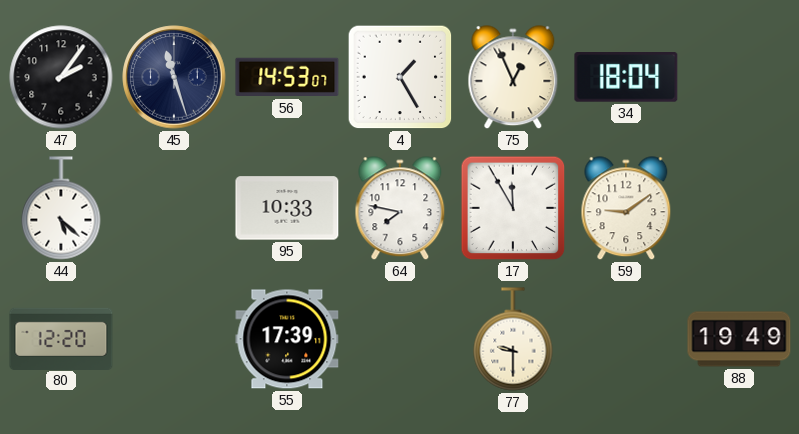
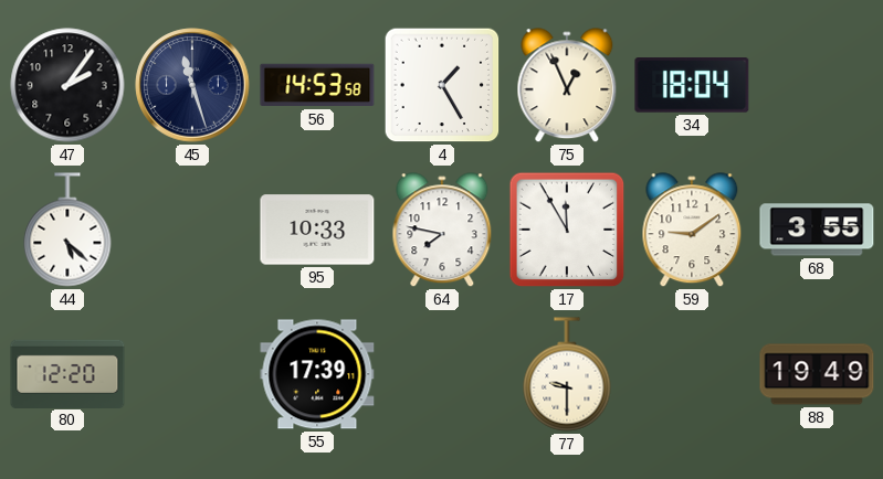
56: 14:53:07 -> 14:53:58 (317, 85)
68: none -> 3:55 (817, 230)
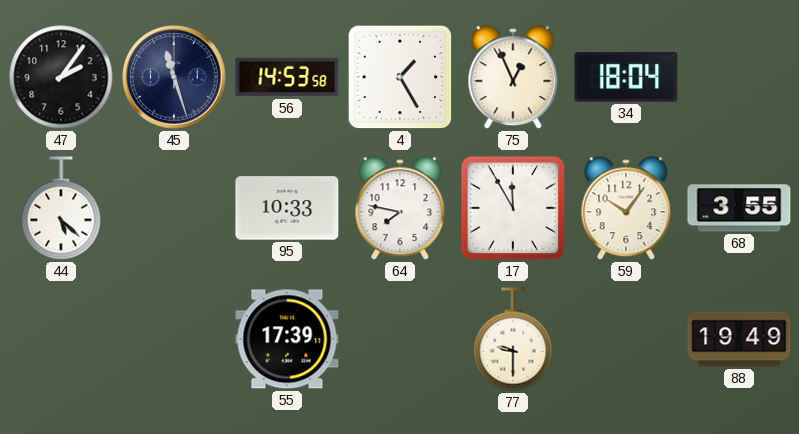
59: 9:09 -> 10:06 (626, 209)
80: 12:20 -> none (67, 373)
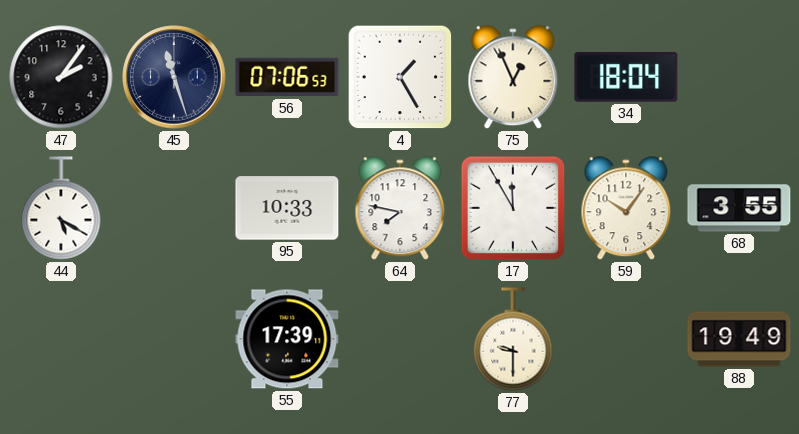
56: 14:53 -> 07:06 (287, 77)
44: 5:22 -> 5:20 (61, 208)
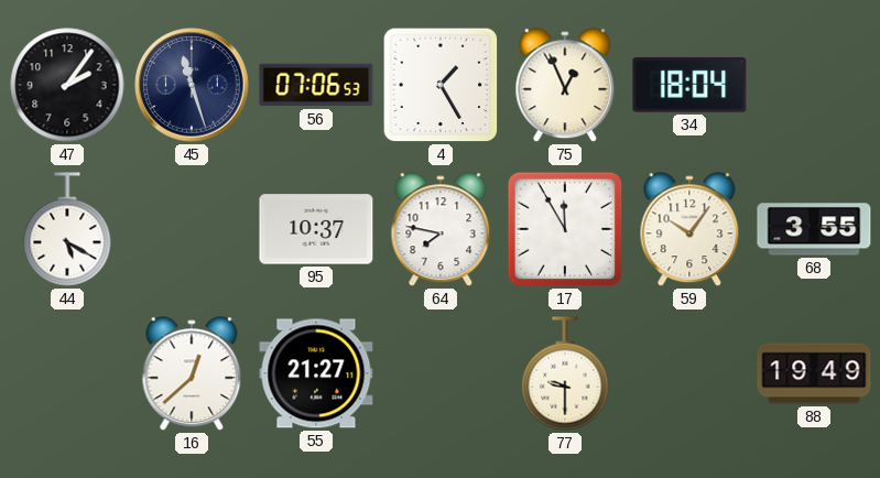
95: 10:33 -> 10:37 (316, 229)
16: none -> 12:38 (192, 374)
55: 17:39 -> 21:27 (316, 373)
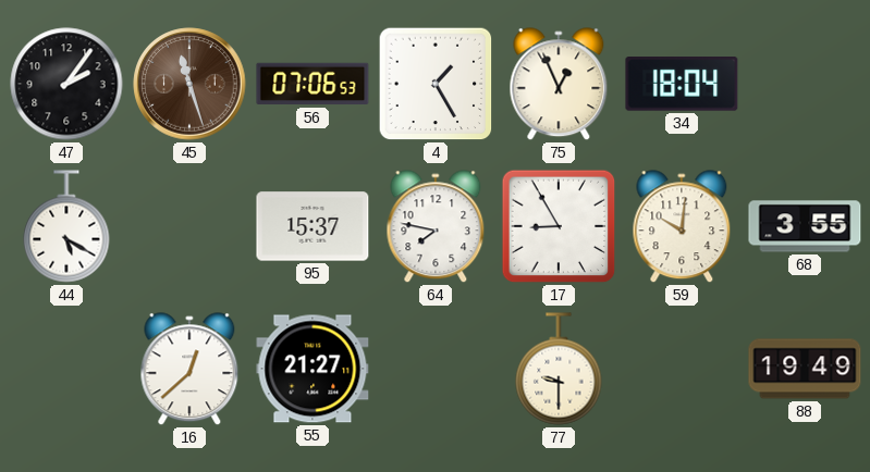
45 dial: navy -> brown (189, 84)
95: 10:37 -> 15:37 (313, 226)
17: 11:55 -> 8:55 (559, 226)
59: 10:06 -> 10:01 (682, 227)
